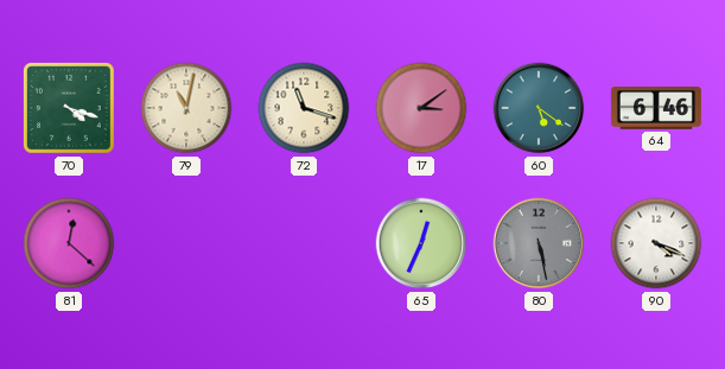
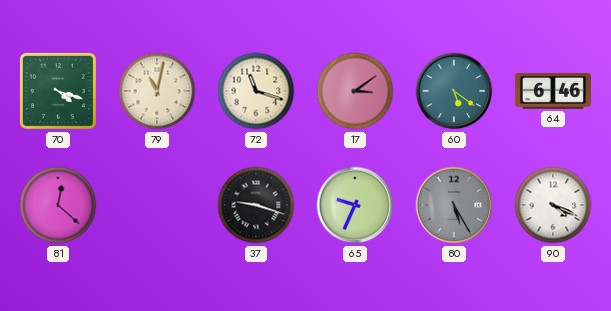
37: none -> 9:18 (256, 205)
65: 12:34 -> 9:34 (355, 205)
80: 5:28 -> 5:25 (454, 205)
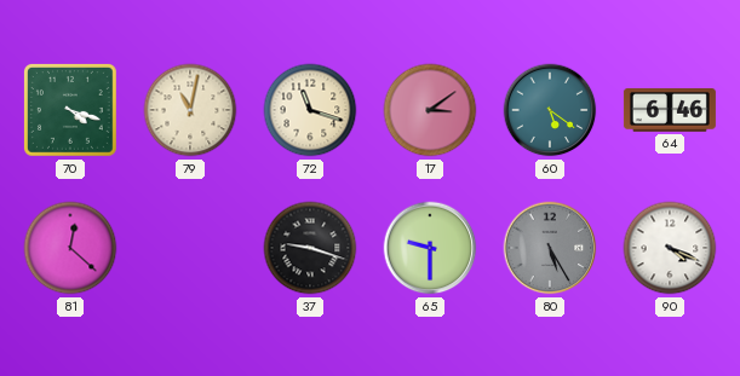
65: 9:34 -> 9:30 (430, 248)
